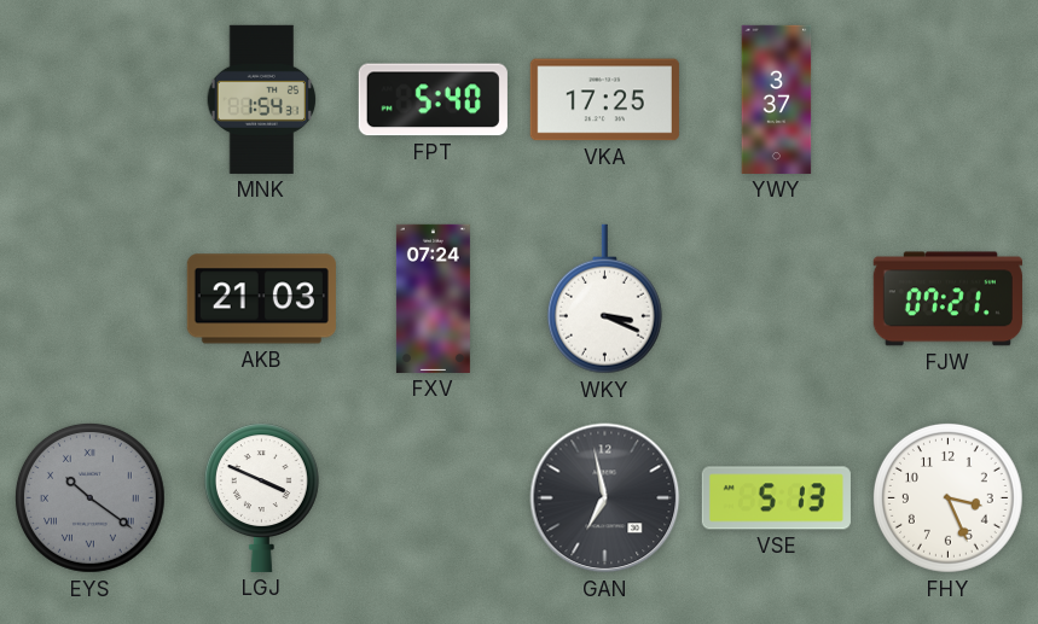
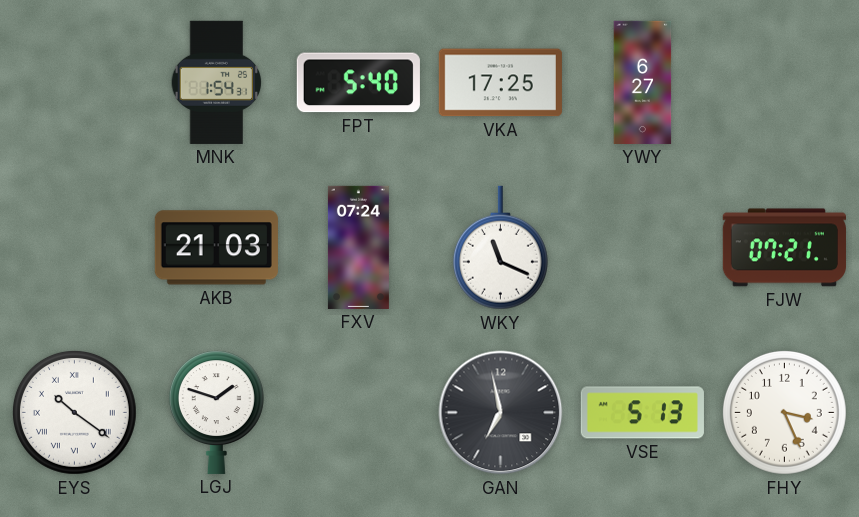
YWY: 3:37 -> 6:27 (643, 82)
WKY: 3:19 -> 11:19 (500, 248)
EYS dial: grey -> white (74, 412)
LGJ: 3:49 -> 1:48 (216, 412)
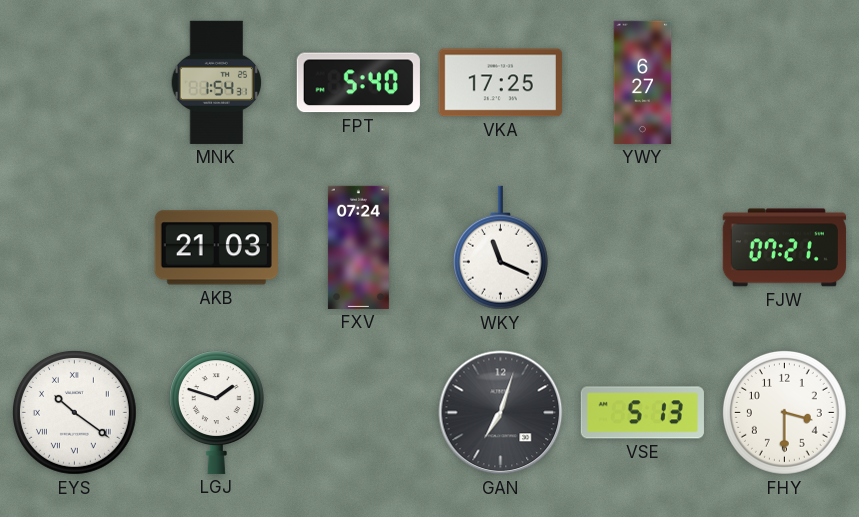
GAN: 6:58 -> 7:03 (501, 413)
FHY: 3:26 -> 3:30 (784, 412)
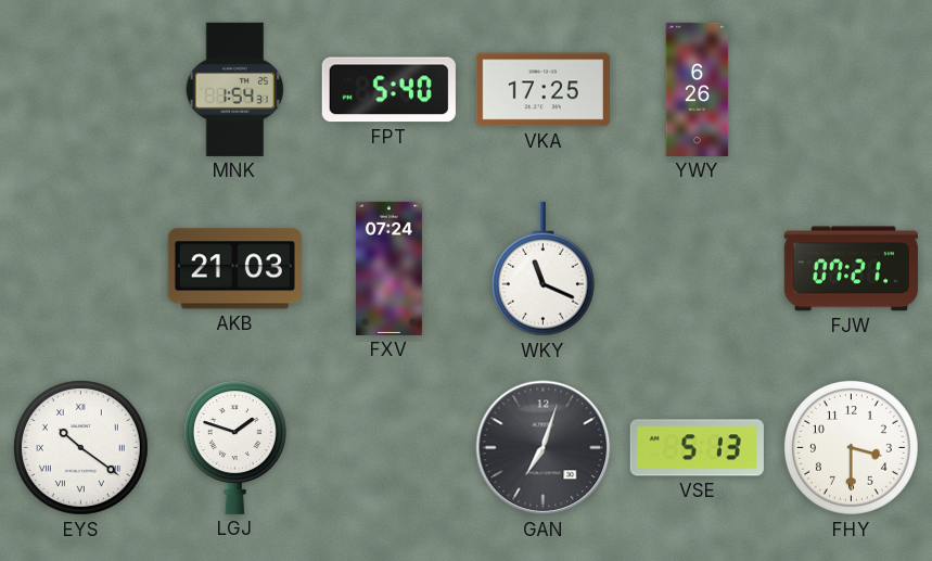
YWY: 6:27 -> 6:26 (698, 89)
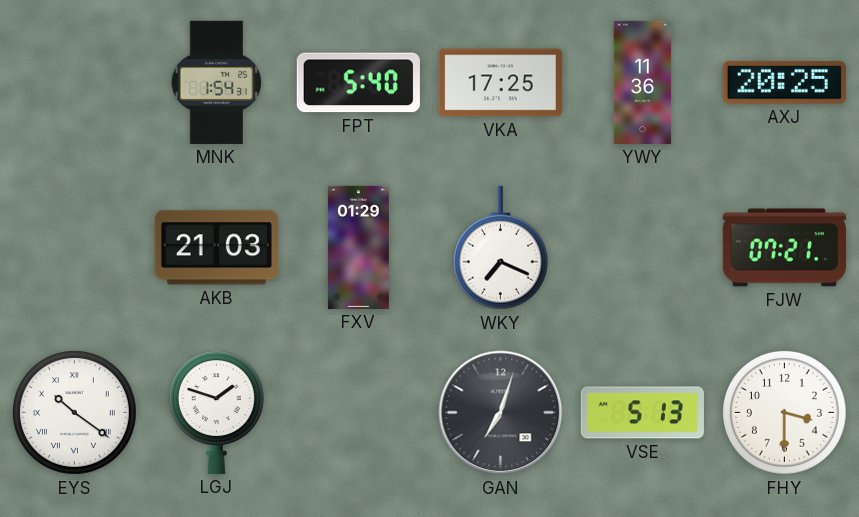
YWY: 6:26 -> 11:36 (643, 82)
AXJ: none -> 20:25 (784, 83)
FXV: 07:24 -> 01:29 (358, 247)
WKY: 11:19 -> 7:19 (500, 248)
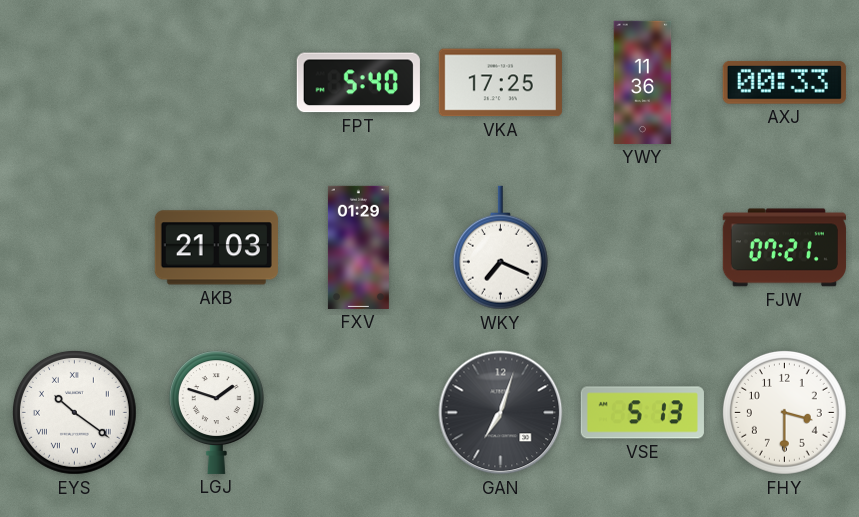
MNK: 1:54 -> none (217, 82)
AXJ: 20:25 -> 00:33 (784, 83)
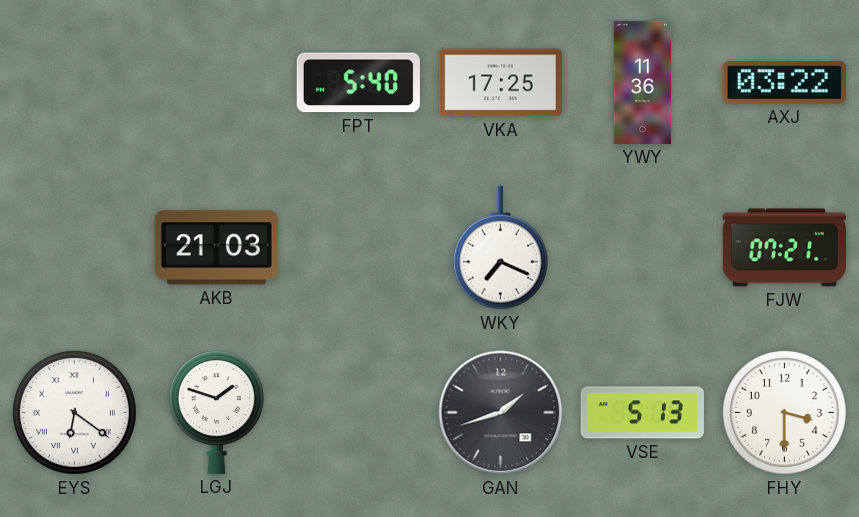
AXJ: 00:33 -> 03:22 (784, 83)
FXV: 01:29 -> none (358, 247)
EYS: 10:21 -> 6:21 (74, 412)
GAN: 7:03 -> 1:42 (501, 413)
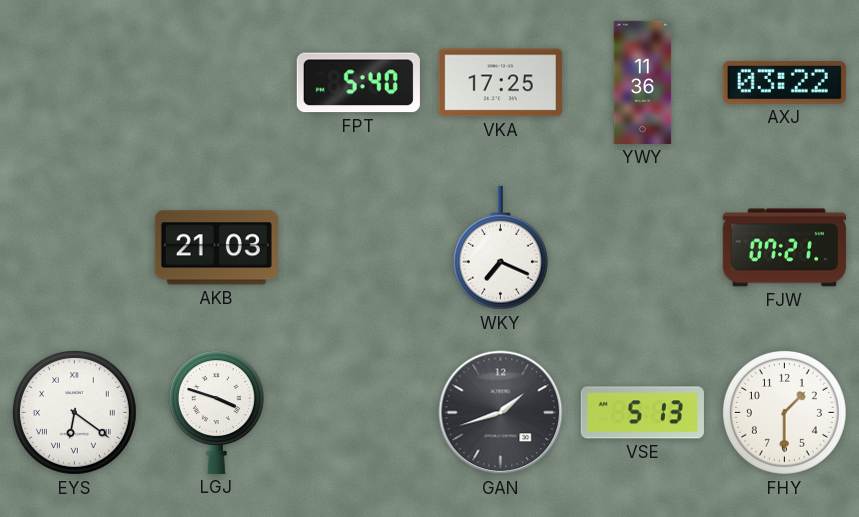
LGJ: 1:48 -> 3:48 (216, 412)
FHY: 3:30 -> 1:30 (784, 412)
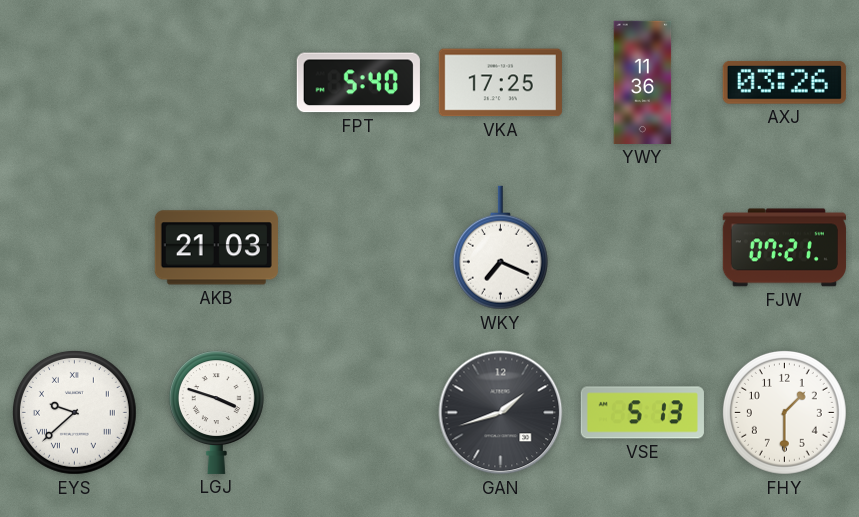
AXJ: 03:22 -> 03:26 (784, 83)
EYS: 6:21 -> 9:38 (74, 412)
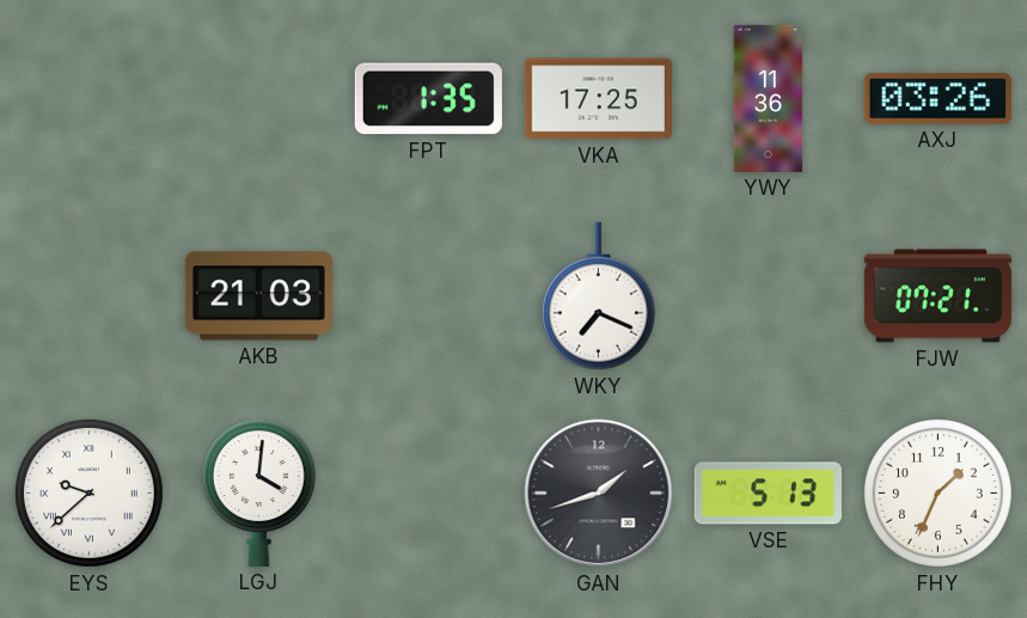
FPT: 5:40 -> 1:35 (428, 99)
LGJ: 3:48 -> 4:01 (258, 492)
FHY: 1:30 -> 1:34 (937, 492)
